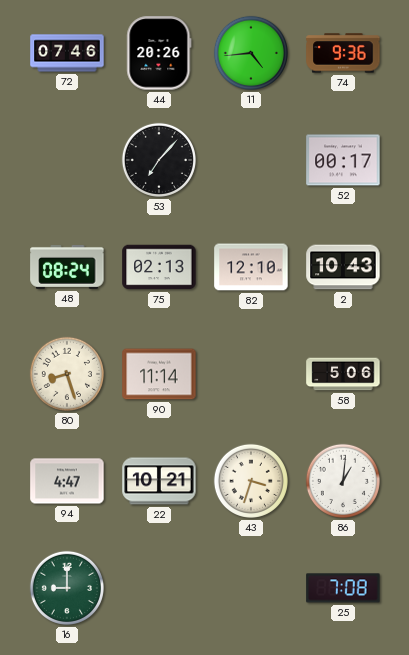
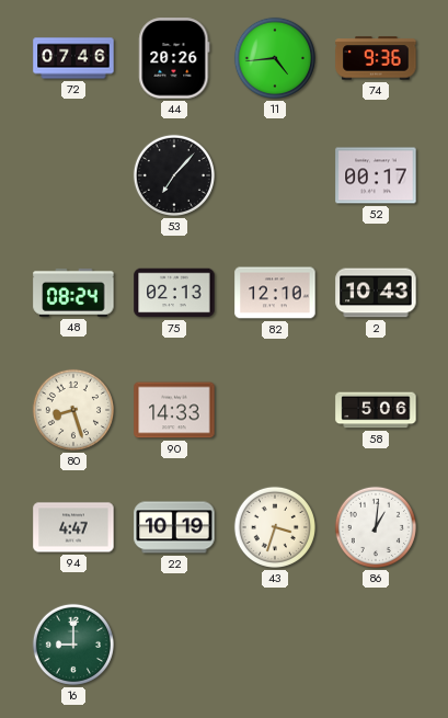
90: 11:14 -> 14:33 (174, 410)
22: 10:21 -> 10:19 (174, 527)
25: 7:08 -> none (343, 588)
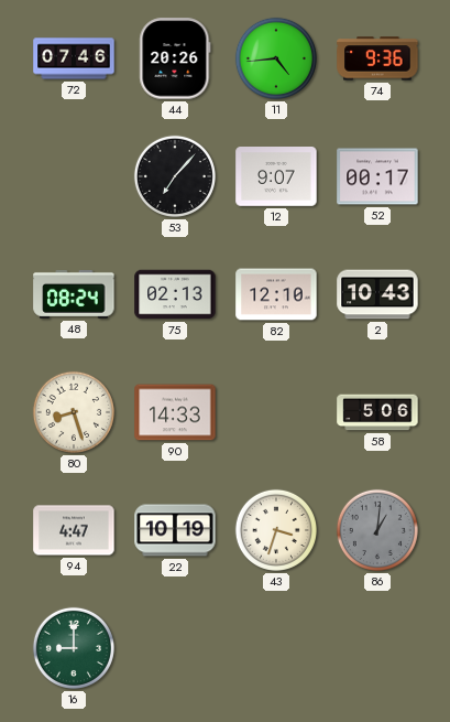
12: none -> 9:07 (276, 177)
86 dial: white -> grey (377, 530)
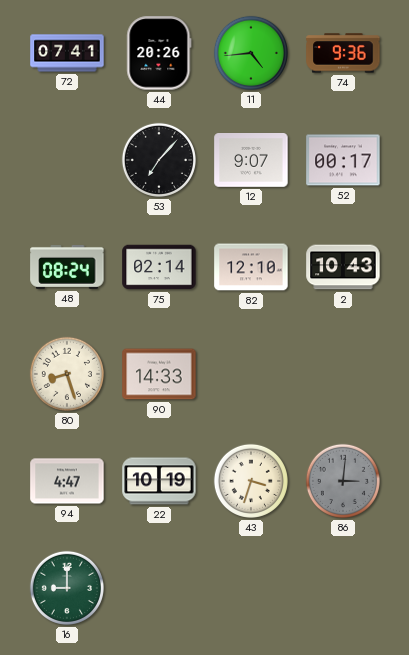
72: 07:46 -> 07:41 (67, 53)
75: 02:13 -> 02:14 (159, 267)
58: 5:06 -> none (377, 412)
86: 1:01 -> 3:01 (343, 481)
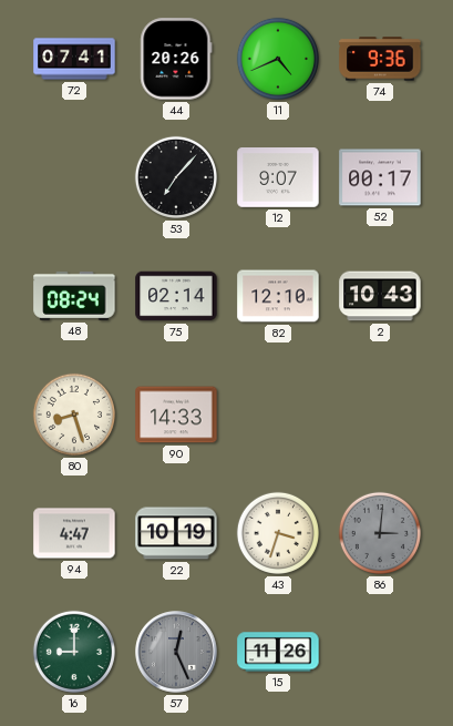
11: 4:44 -> 4:41 (278, 59)
57: none -> 12:26 (176, 652)
15: none -> 11:26 (278, 652)
